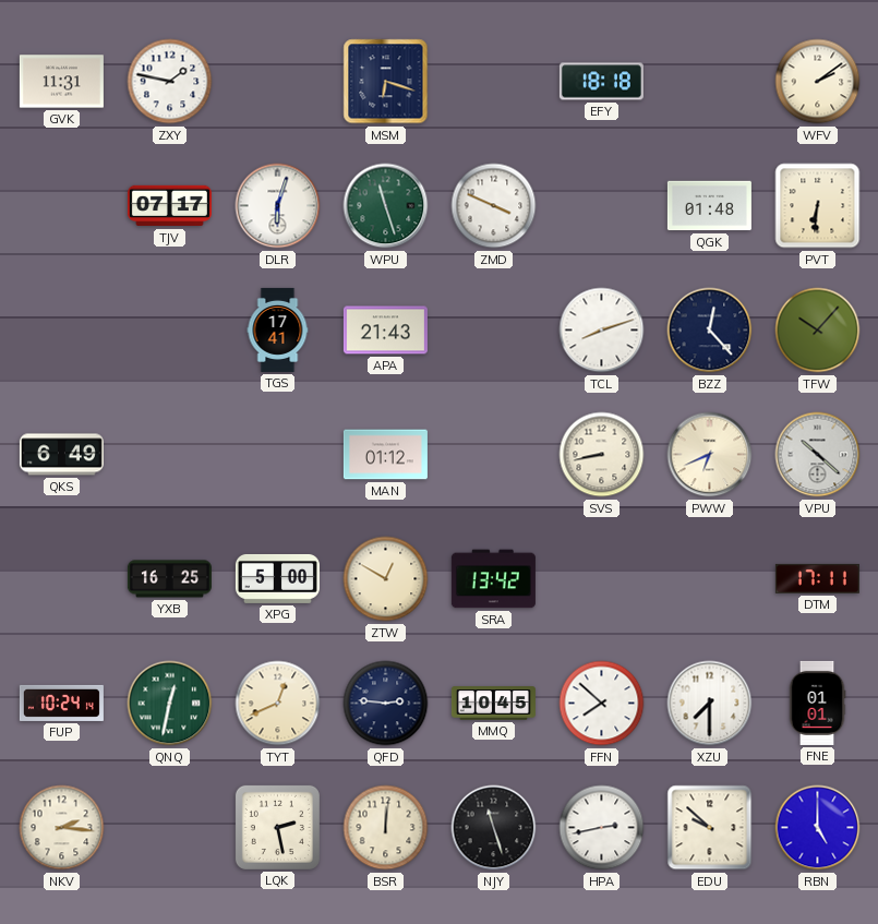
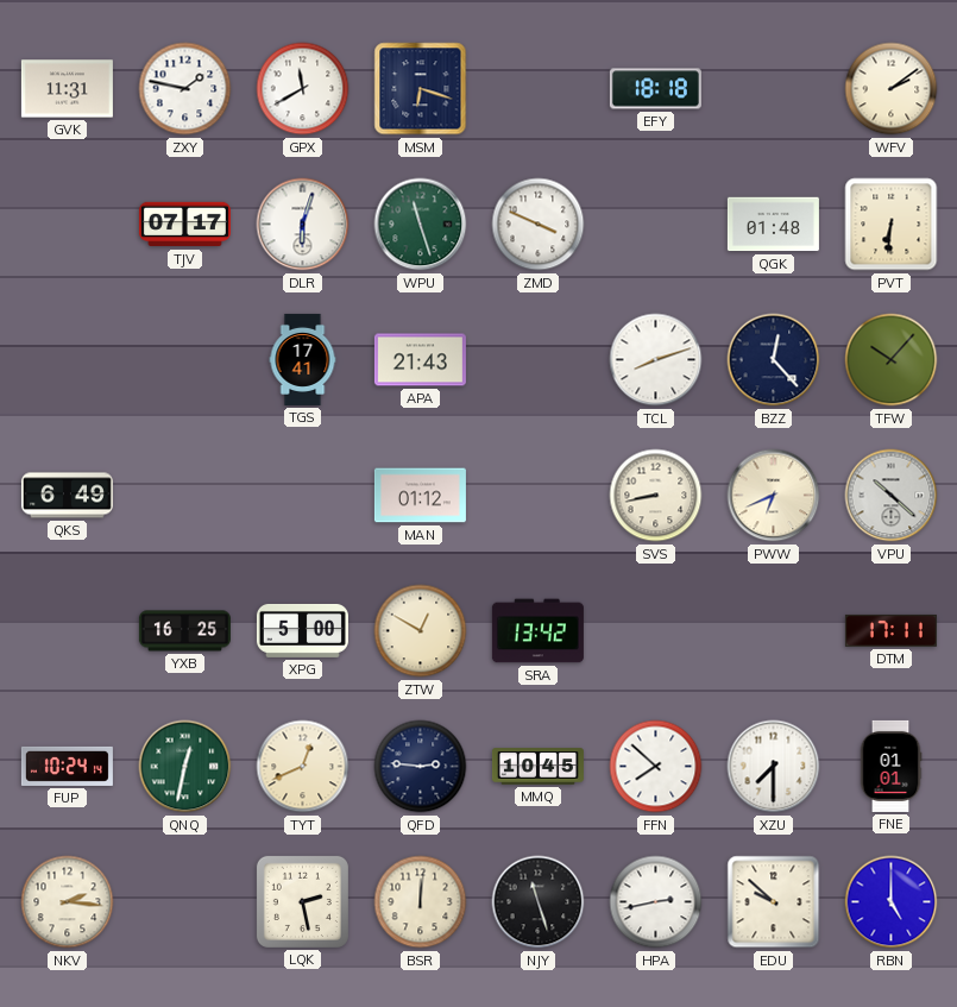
GPX: none -> 11:40 (303, 89)
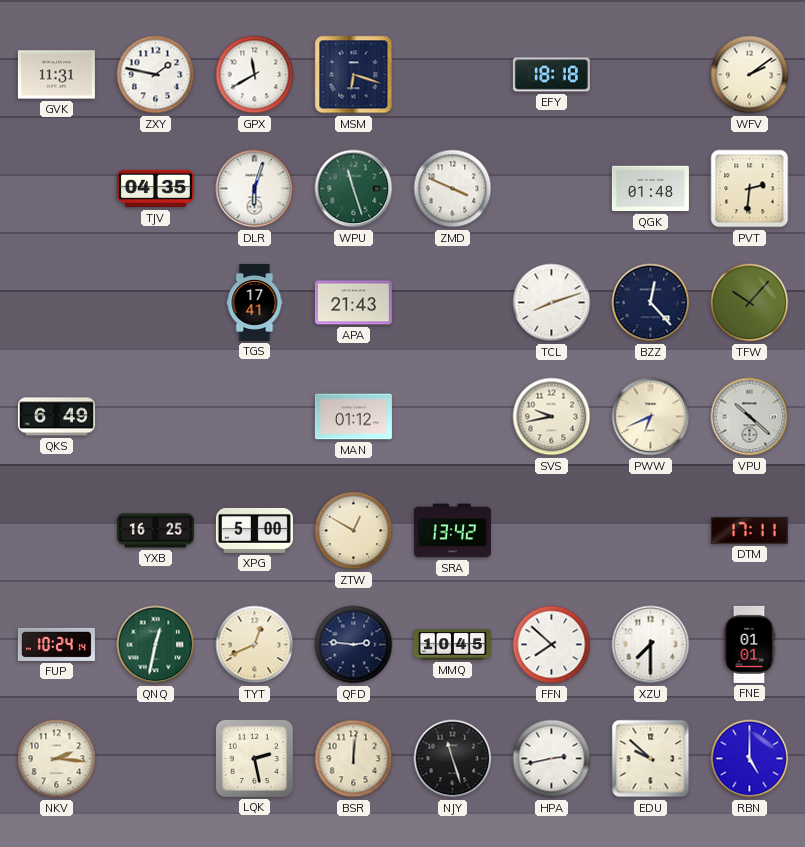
TJV: 07:17 -> 04:35 (155, 189)
PVT: 6:31 -> 2:31 (750, 189)
SVS: 8:43 -> 9:43 (552, 417)
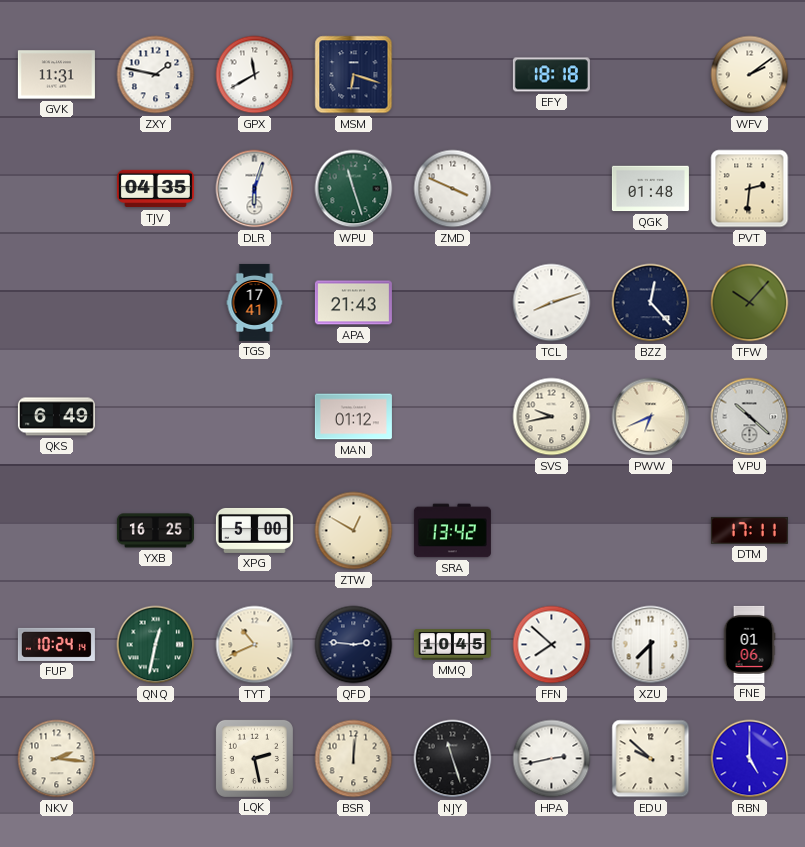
TYT: 12:41 -> 10:41 (255, 645)
FNE: 01:01 -> 01:06 (749, 644)
